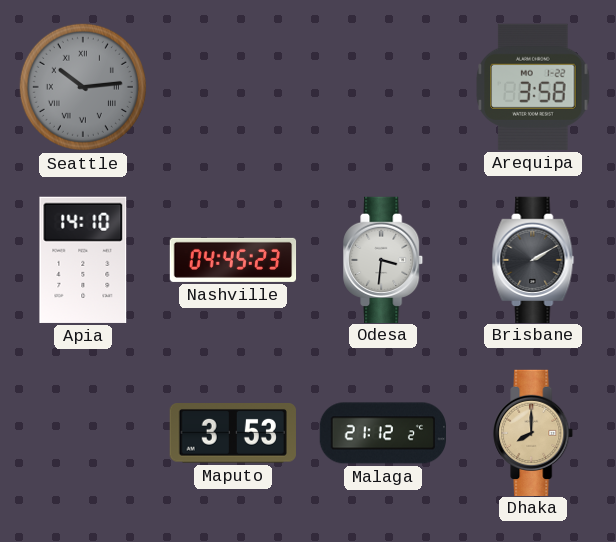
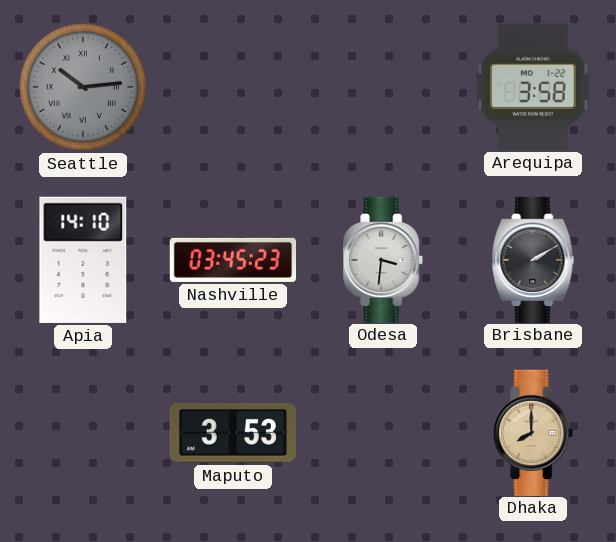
Nashville: 04:45 -> 03:45 (233, 260)
Malaga: 21:12 -> none (382, 433)
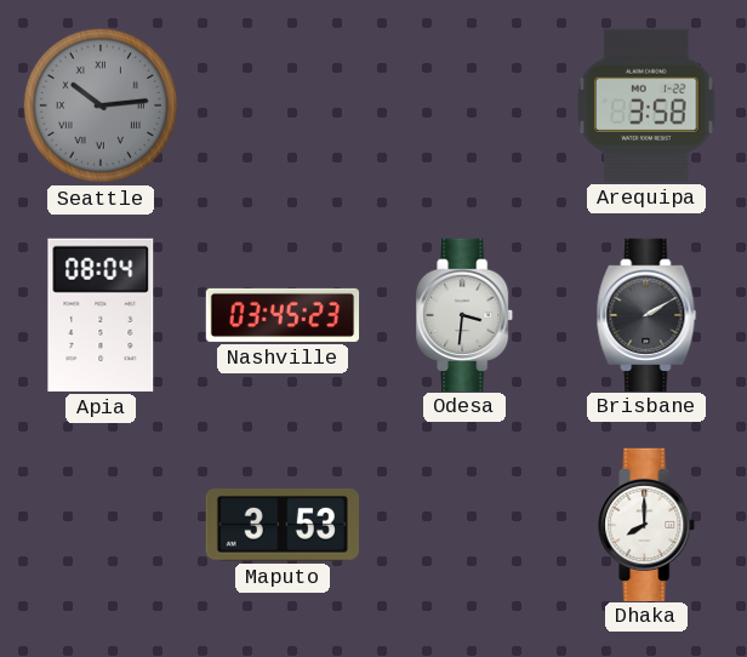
Apia: 14:10 -> 08:04 (101, 315)
Dhaka dial: champagne -> white (648, 524)
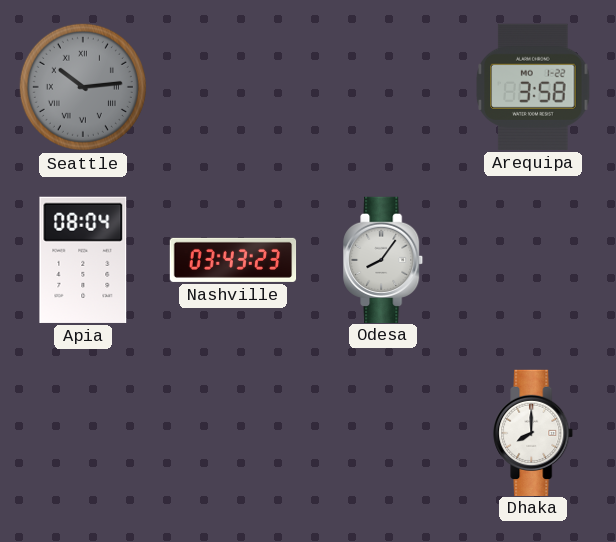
Nashville: 03:45 -> 03:43 (233, 260)
Odesa: 3:31 -> 8:06 (384, 259)
Brisbane: 2:10 -> none (646, 314)
Maputo: 3:53 -> none (283, 525)
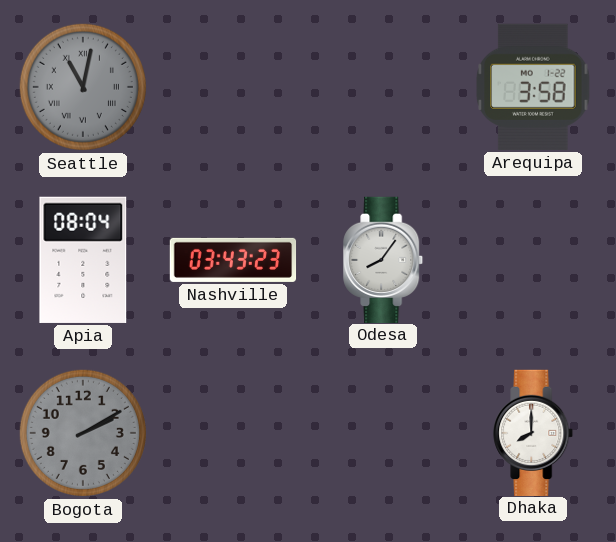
Seattle: 10:14 -> 11:02 (83, 87)
Bogota: none -> 2:10 (83, 433)
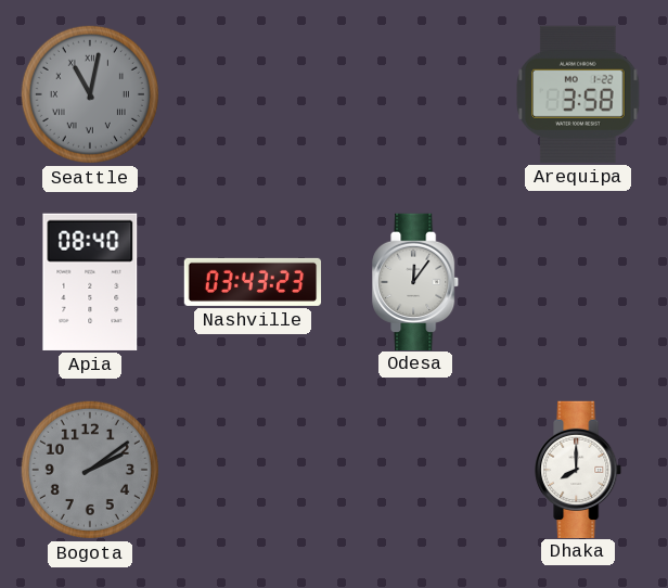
Apia: 08:04 -> 08:40 (90, 282)
Odesa: 8:06 -> 12:06 (416, 281)
Bogota: 2:10 -> 2:09 (90, 470)
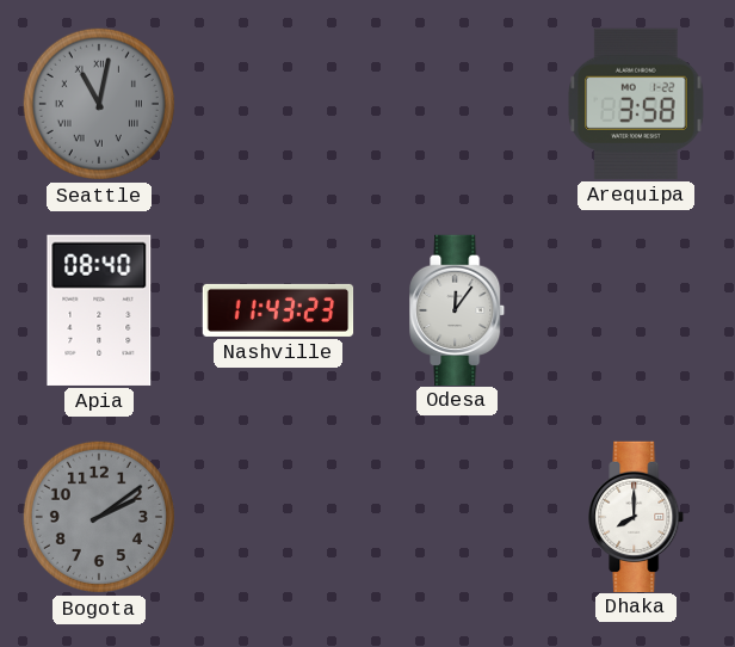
Nashville: 03:43 -> 11:43 (278, 310)
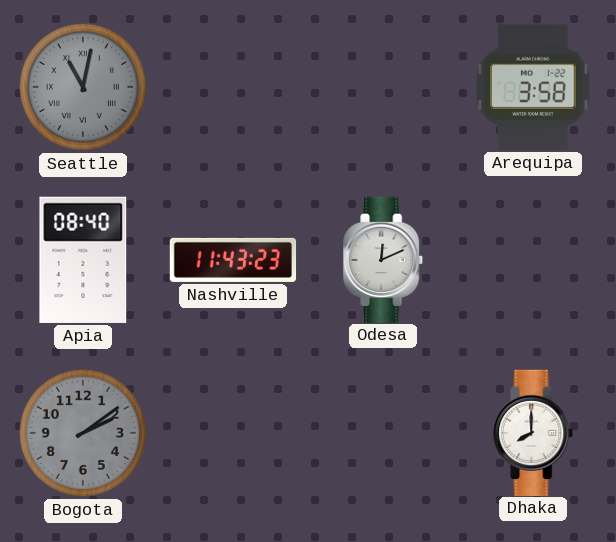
Odesa: 12:06 -> 12:11 (384, 259)
